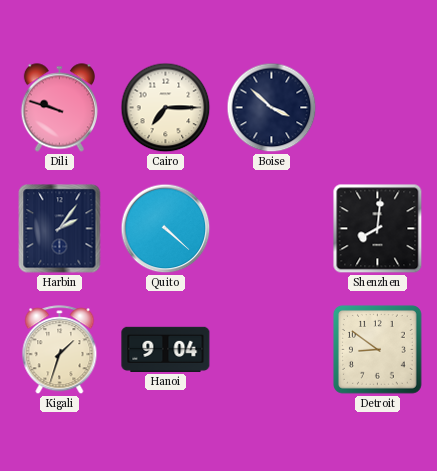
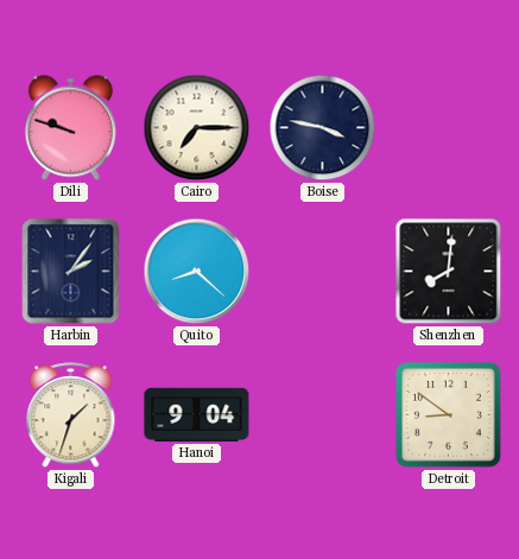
Boise: 3:52 -> 3:47 (323, 128)
Quito: 4:22 -> 8:22 (197, 272)
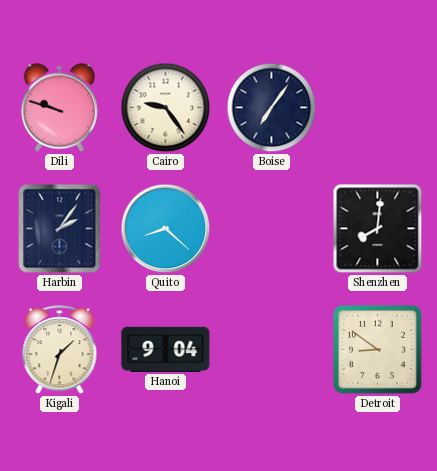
Cairo: 7:15 -> 9:24 (166, 108)
Boise: 3:47 -> 7:06 (272, 108)
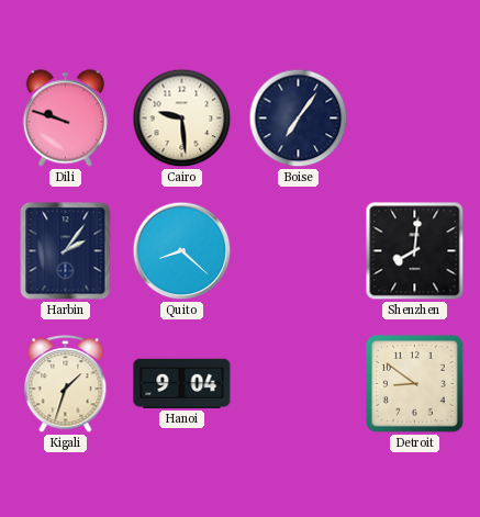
Cairo: 9:24 -> 9:29 (182, 119)
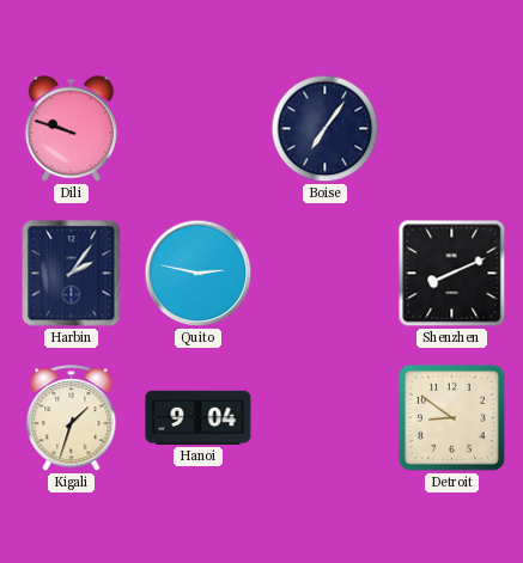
Cairo: 9:29 -> none (182, 119)
Quito: 8:22 -> 2:47 (199, 274)
Shenzhen: 8:01 -> 8:11 (452, 274)
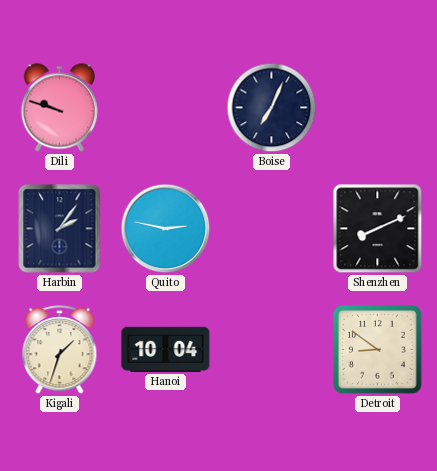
Boise: 7:06 -> 7:04 (272, 108)
Hanoi: 9:04 -> 10:04 (166, 349)
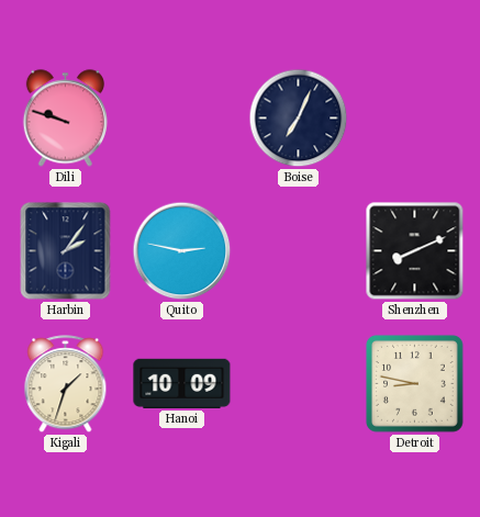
Hanoi: 10:04 -> 10:09 (182, 383)
Detroit: 8:51 -> 8:47 (414, 383)
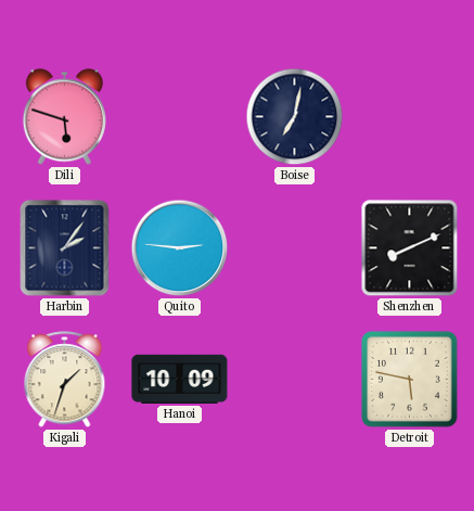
Dili: 9:48 -> 5:48 (64, 117)
Boise: 7:04 -> 7:02 (295, 117)
Quito: 2:47 -> 2:46 (180, 248)
Detroit: 8:47 -> 5:47 (409, 379)
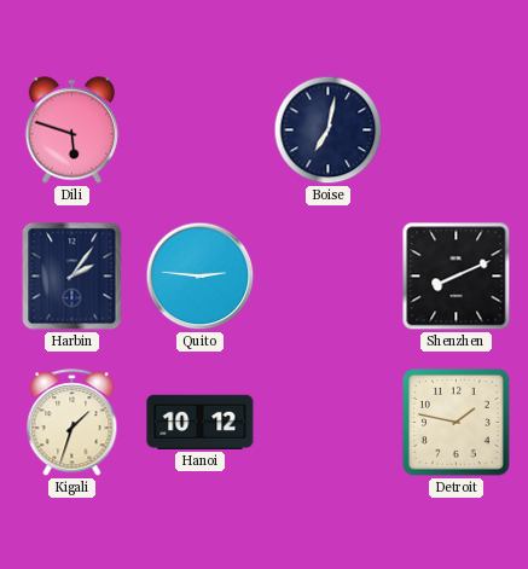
Hanoi: 10:09 -> 10:12 (201, 422)
Detroit: 5:47 -> 1:47 (456, 422)
